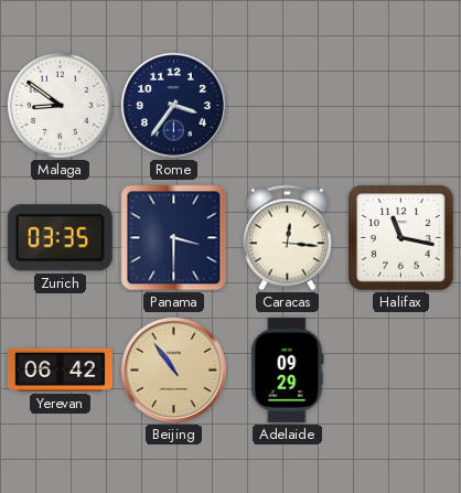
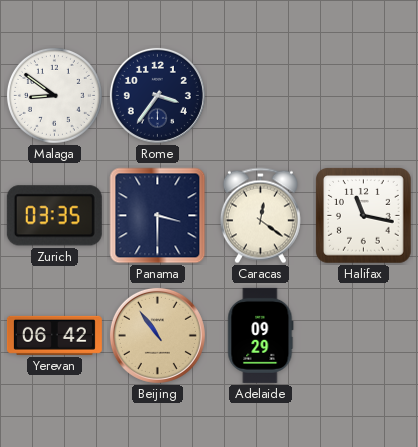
Caracas: 12:16 -> 12:21 (260, 216)
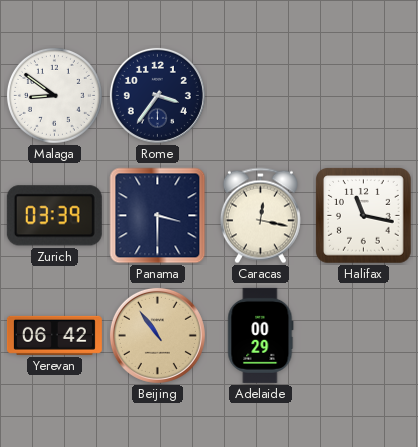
Zurich: 03:35 -> 03:39 (54, 216)
Caracas: 12:21 -> 12:17 (260, 216)
Adelaide: 09:29 -> 00:29 (261, 335)
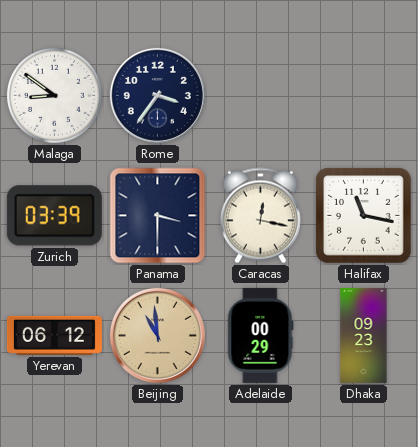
Yerevan: 06:42 -> 06:12 (54, 335)
Beijing: 10:54 -> 10:59 (157, 335)
Dhaka: none -> 09:23 (364, 335)
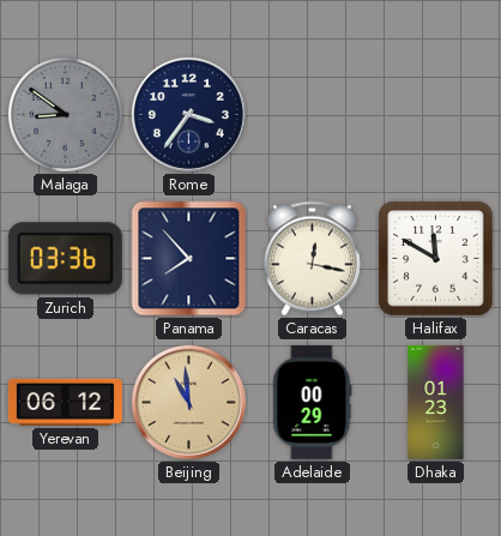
Malaga dial: white -> grey (65, 114)
Zurich: 03:39 -> 03:36 (65, 259)
Panama: 3:30 -> 7:53 (189, 259)
Halifax: 11:17 -> 11:50 (436, 259)
Dhaka: 09:23 -> 01:23 (436, 402)
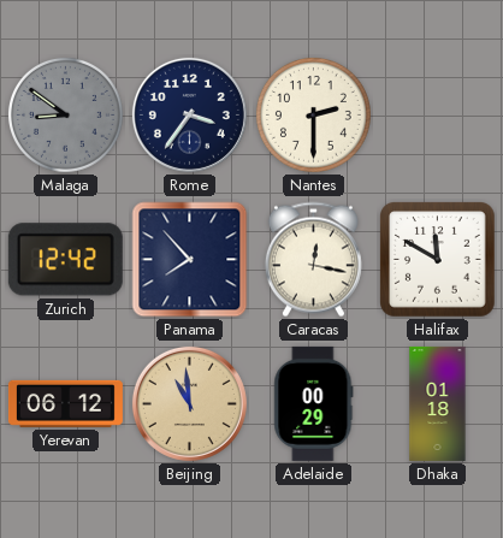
Nantes: none -> 2:30 (313, 114)
Zurich: 03:36 -> 12:42 (65, 260)
Dhaka: 01:23 -> 01:18 (438, 403)
